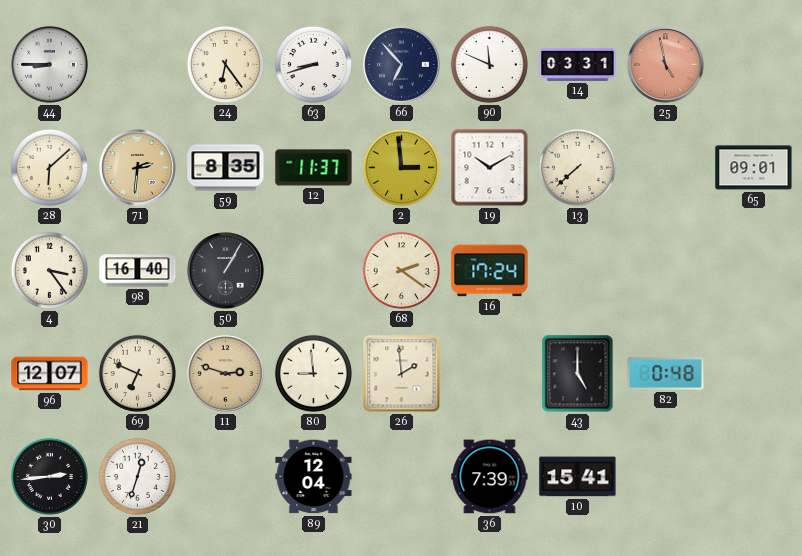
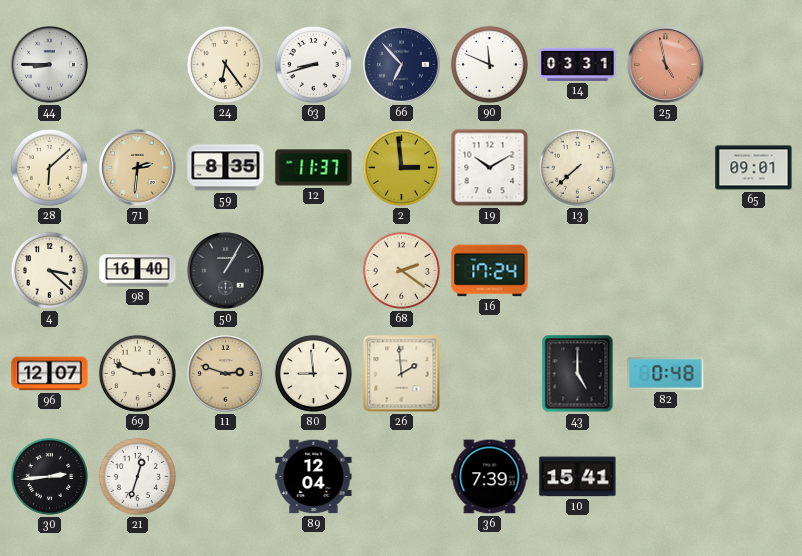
4: 3:24 -> 3:22 (49, 270)
69: 6:49 -> 2:49 (137, 373)
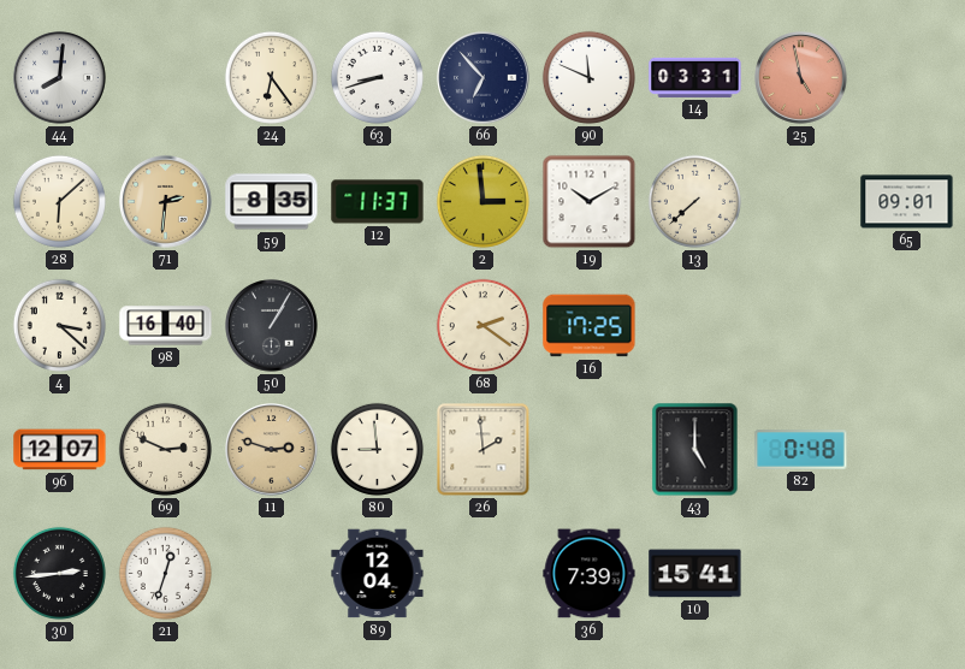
44: 8:45 -> 8:01 (60, 78)
16: 17:24 -> 17:25 (590, 326)
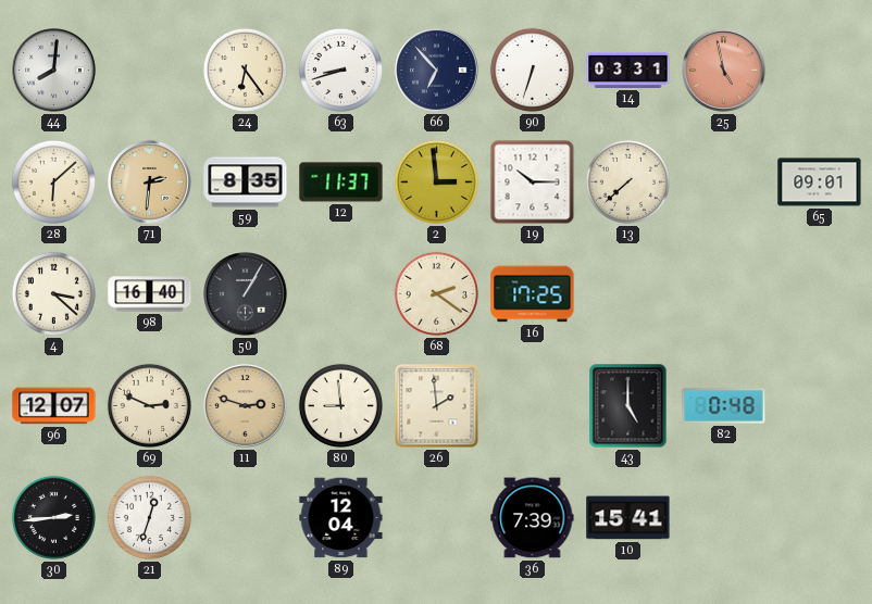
90: 11:49 -> 6:33 (532, 70)
19: 10:10 -> 10:15 (533, 183)
